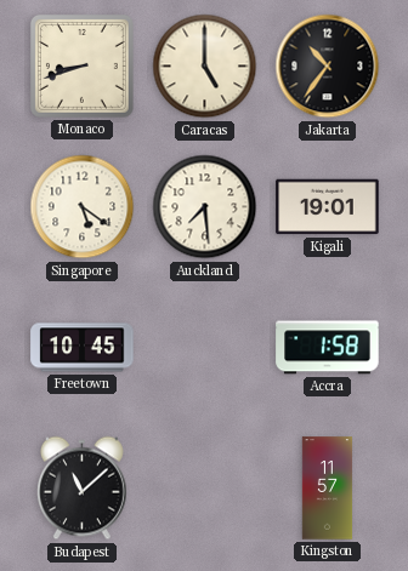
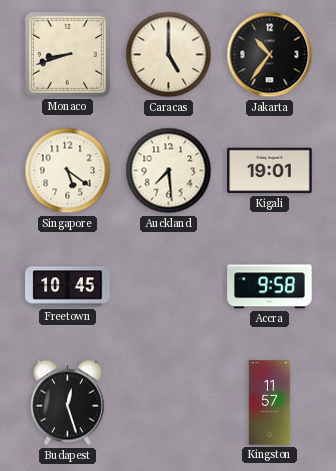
Accra: 1:58 -> 9:58 (270, 287)
Budapest: 11:08 -> 12:27 (67, 403)
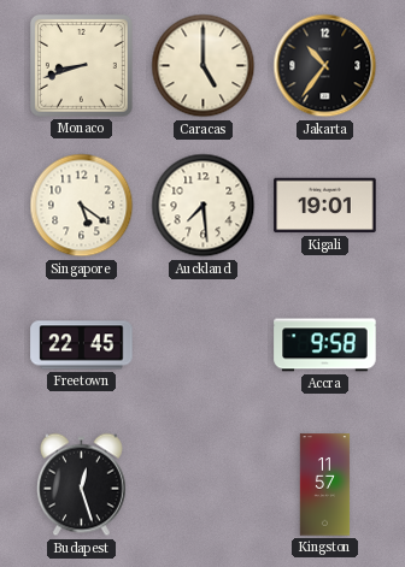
Freetown: 10:45 -> 22:45 (82, 345)
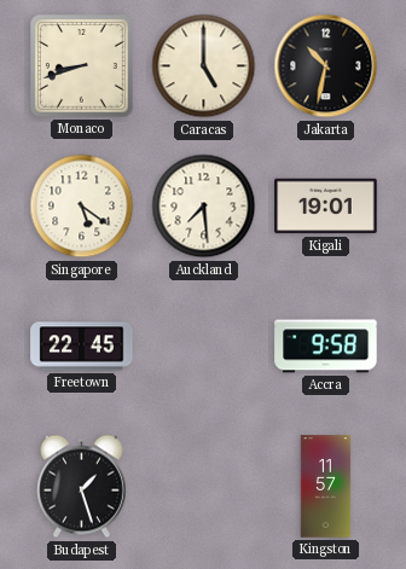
Jakarta: 10:36 -> 10:32 (326, 66)
Budapest: 12:27 -> 1:27 (81, 487)
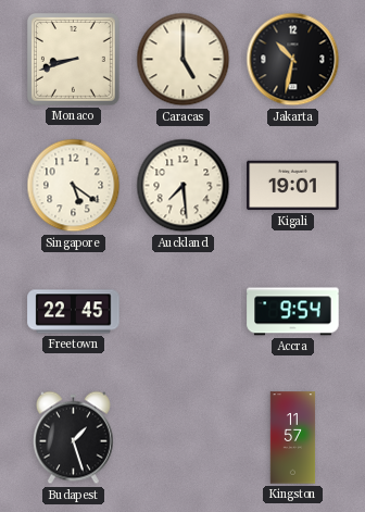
Accra: 9:58 -> 9:54 (293, 312)
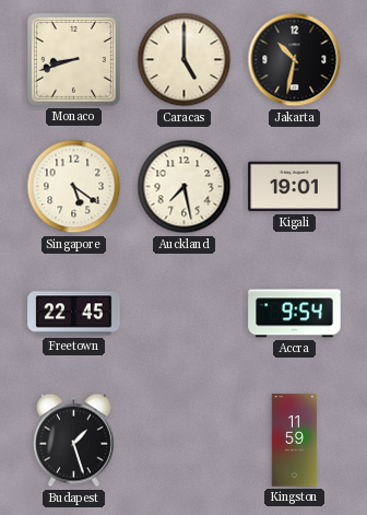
Auckland: 7:29 -> 7:28 (185, 187)
Kingston: 11:57 -> 11:59 (295, 441)
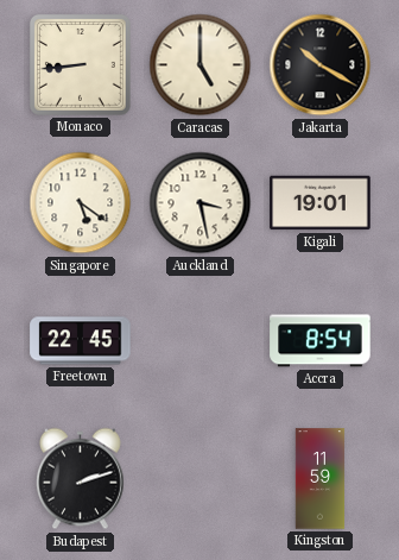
Monaco: 8:42 -> 8:44 (80, 64)
Jakarta: 10:32 -> 10:20 (321, 65)
Auckland: 7:28 -> 3:28 (201, 203)
Accra: 9:54 -> 8:54 (321, 341)
Budapest: 1:27 -> 2:12 (80, 479)
